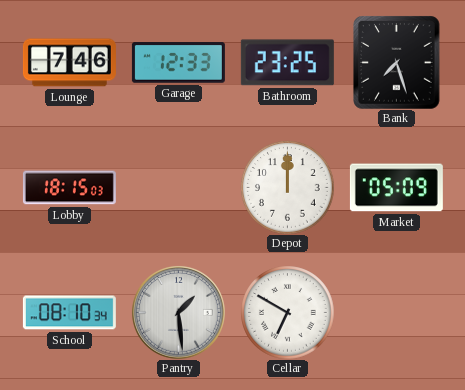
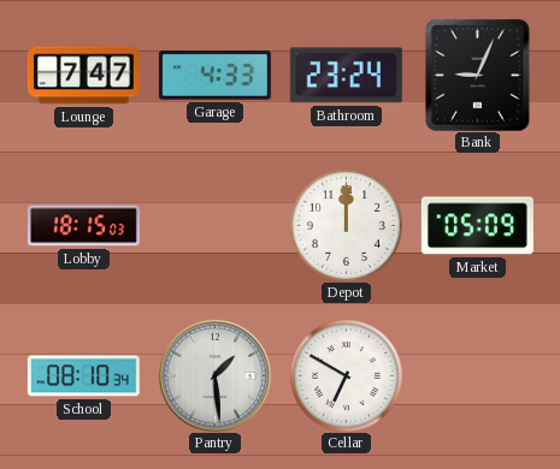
Lounge: 7:46 -> 7:47 (83, 76)
Garage: 12:33 -> 4:33 (214, 76)
Bathroom: 23:25 -> 23:24 (346, 76)
Bank: 7:27 -> 9:04 (478, 75)
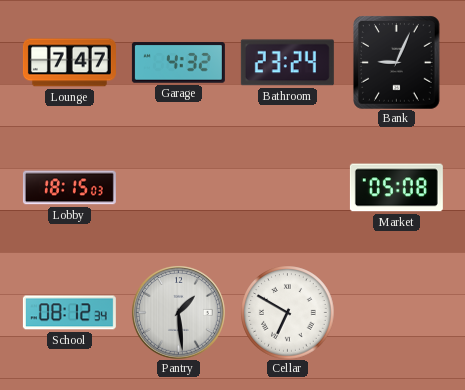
Garage: 4:33 -> 4:32 (178, 63)
Depot: 12:00 -> none (346, 225)
Market: 05:09 -> 05:08 (396, 188)
School: 08:10 -> 08:12 (69, 313)
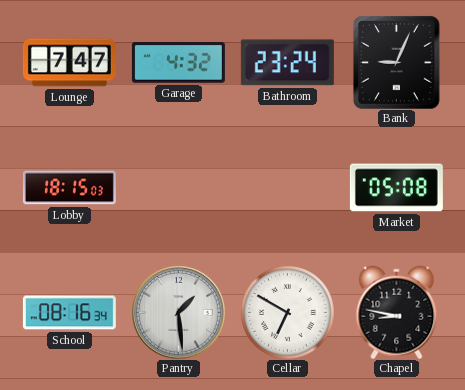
School: 08:12 -> 08:16 (69, 313)
Chapel: none -> 8:47 (397, 312)
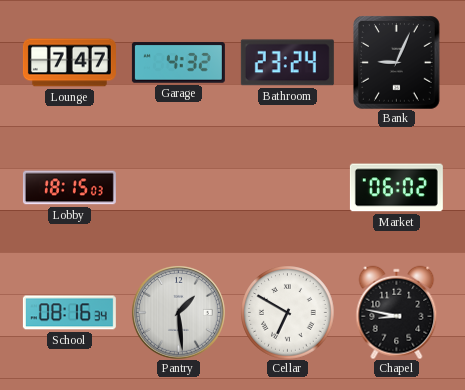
Market: 05:08 -> 06:02 (396, 188)
